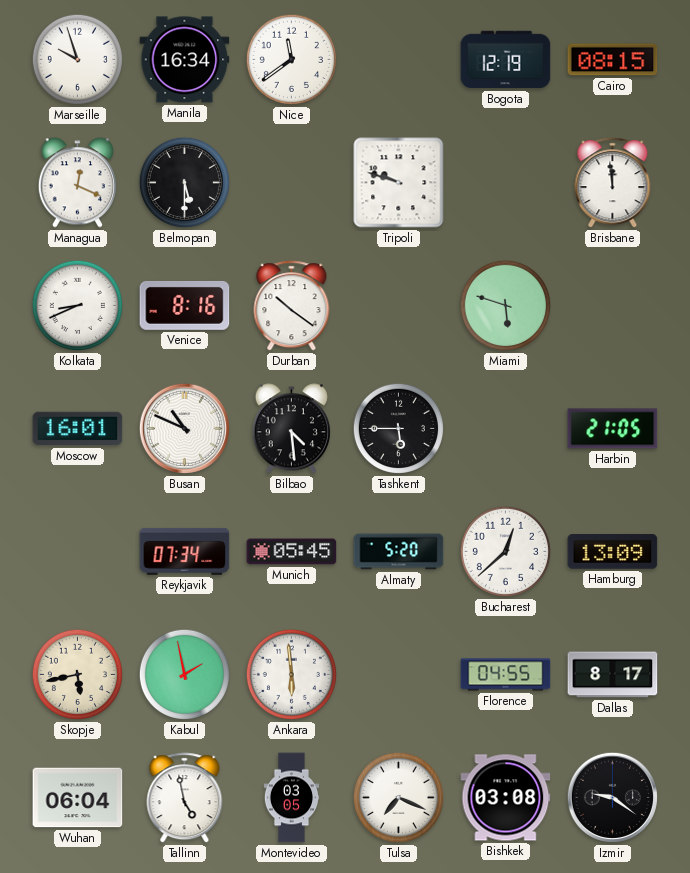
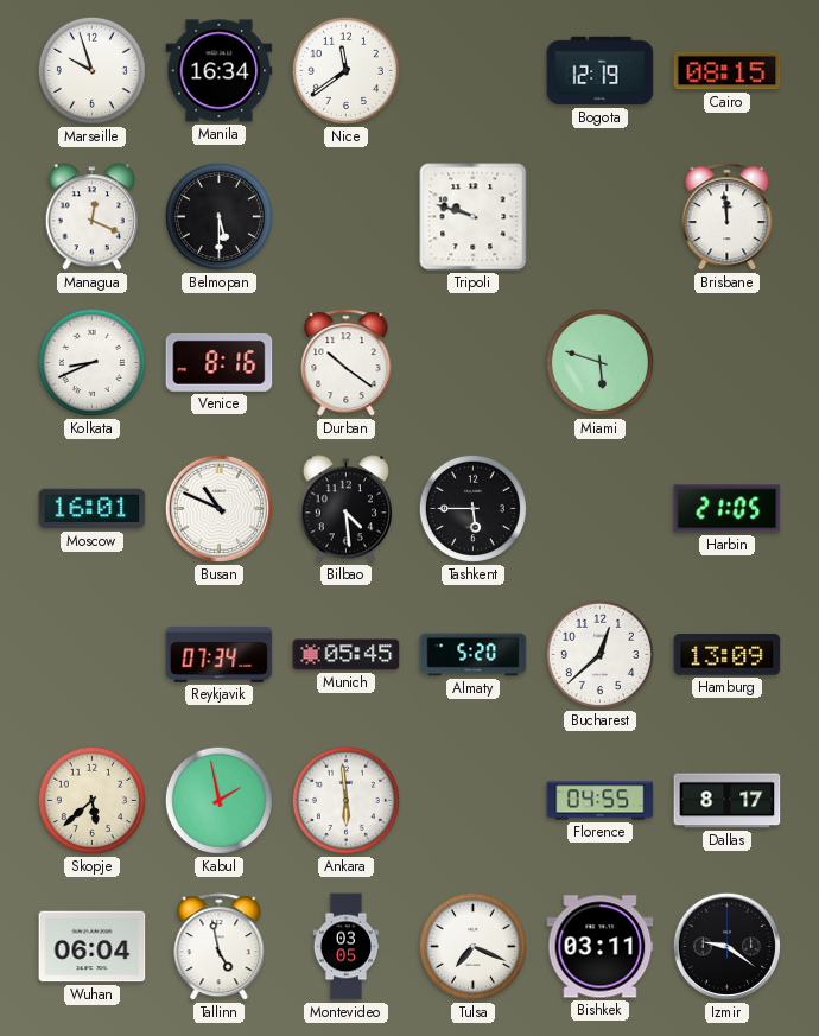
Skopje: 5:43 -> 5:38 (91, 800)
Bishkek: 03:08 -> 03:11 (601, 947)
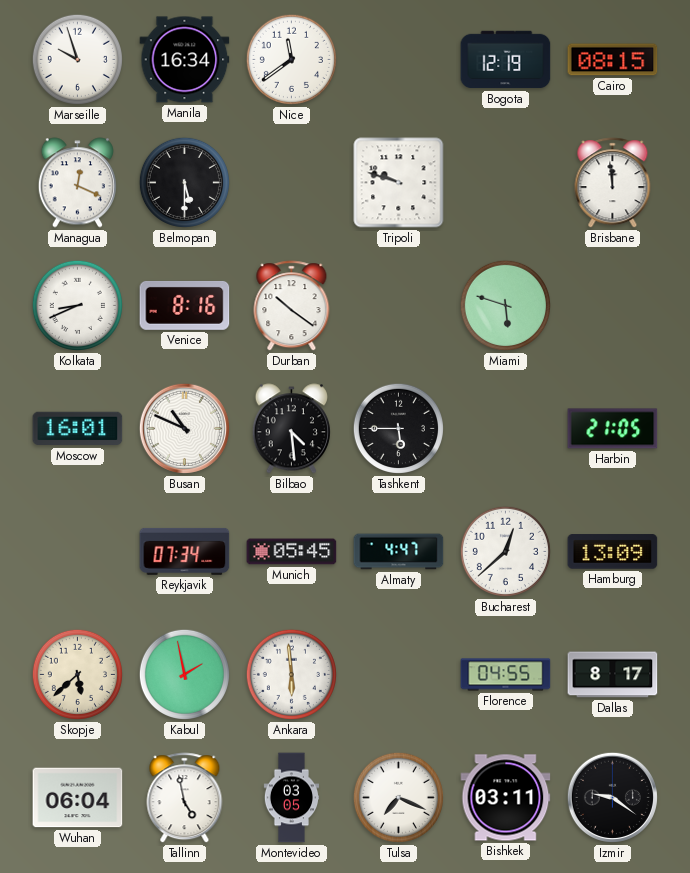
Almaty: 5:20 -> 4:47 (399, 552)
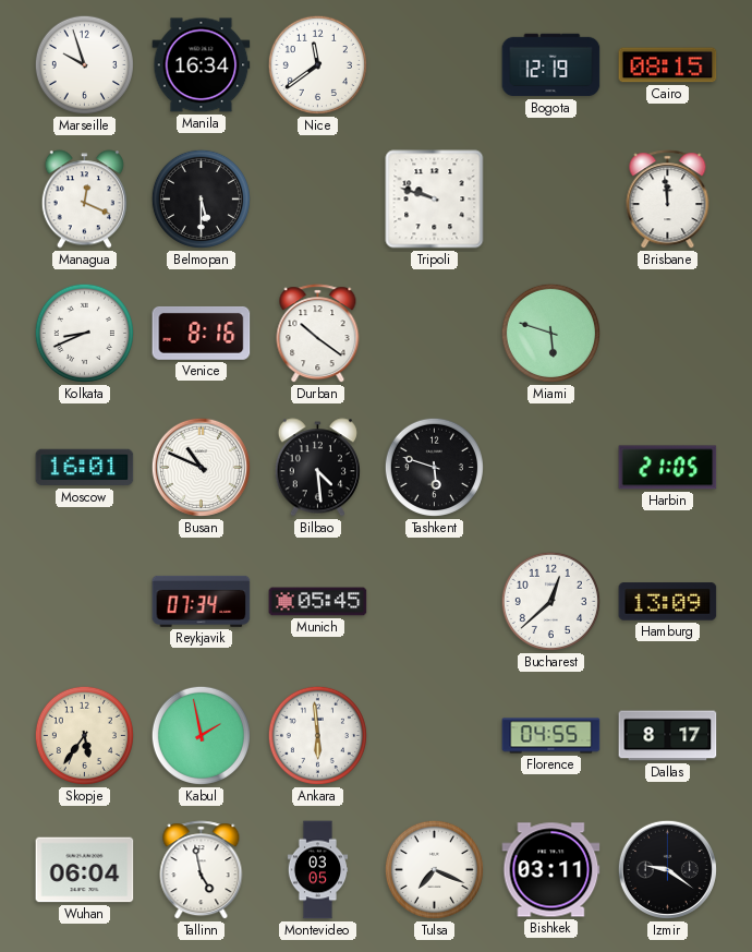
Tashkent: 5:45 -> 5:48 (434, 467)
Almaty: 4:47 -> none (399, 552)
Skopje: 5:38 -> 5:36 (84, 735)
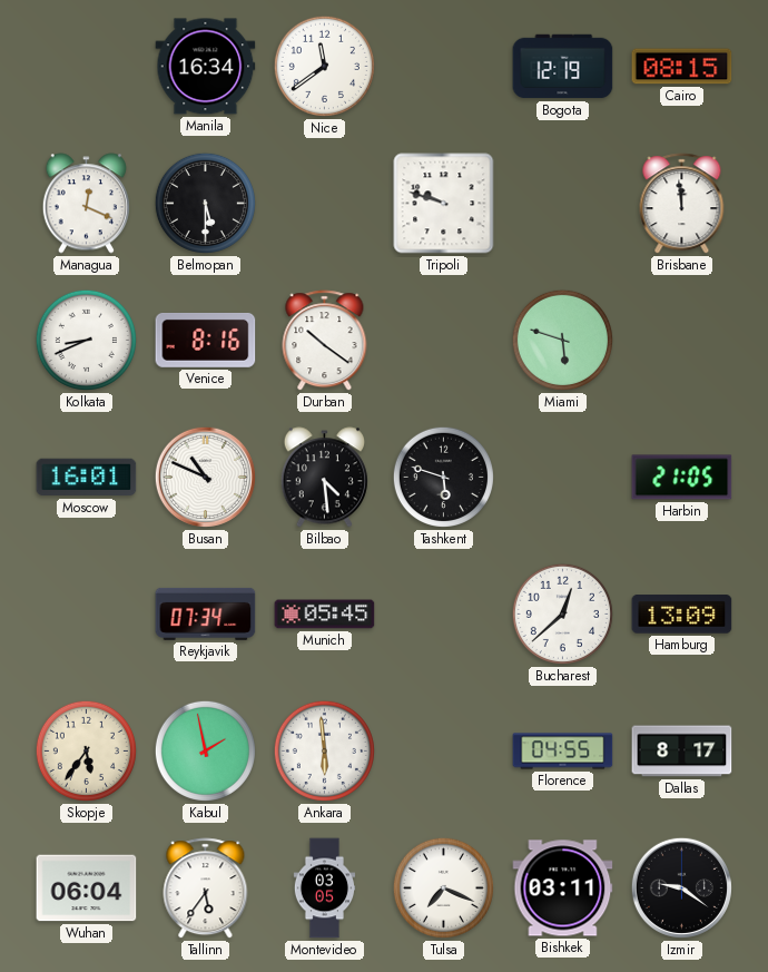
Marseille: 9:57 -> none (84, 64)
Tallinn: 4:58 -> 5:36 (206, 888)
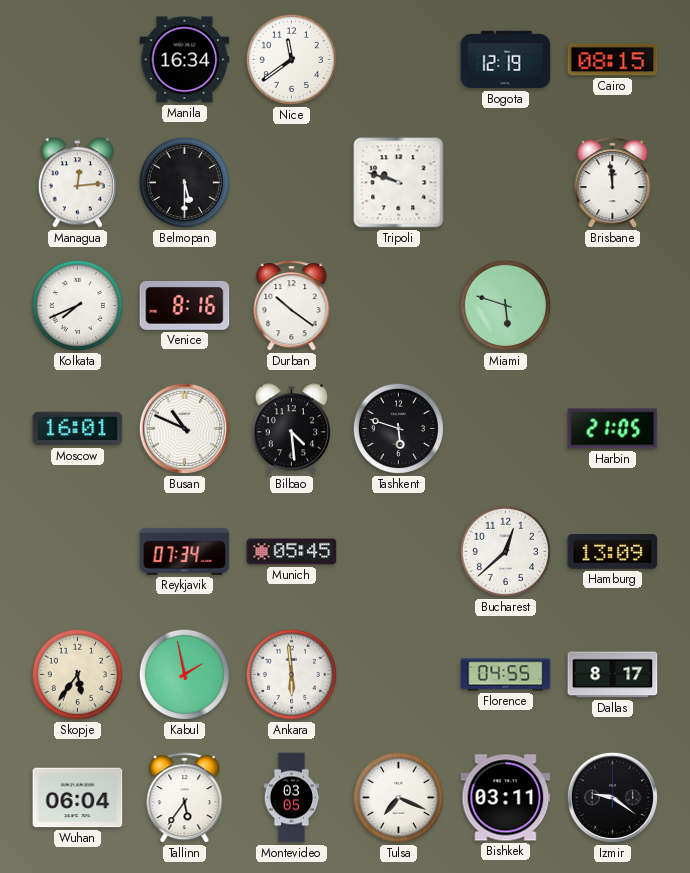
Managua: 12:19 -> 12:14 (77, 183)
Kolkata: 8:41 -> 7:41 (77, 305)
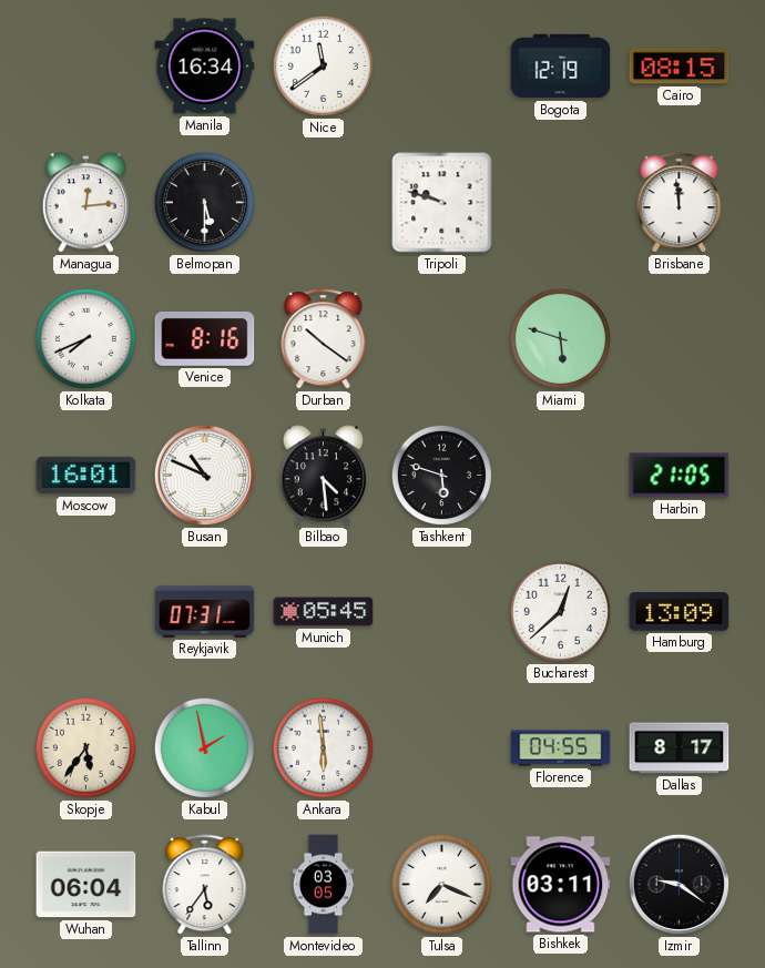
Reykjavik: 07:34 -> 07:31 (205, 611)
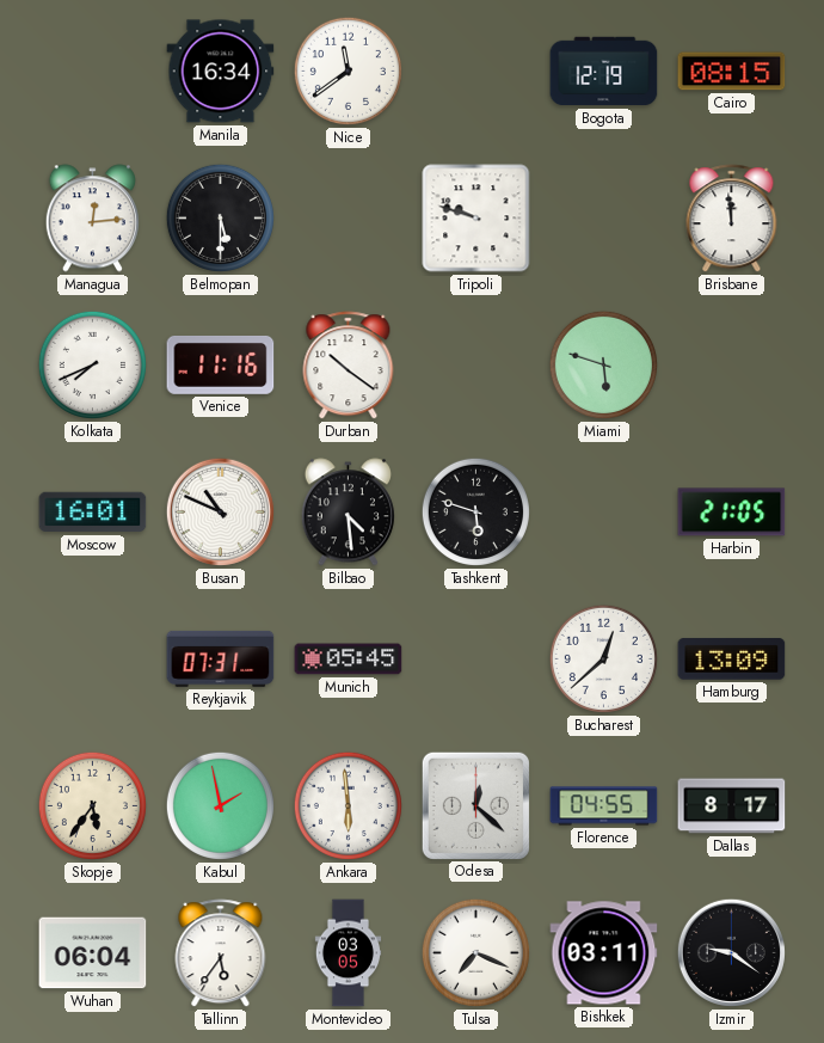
Venice: 8:16 -> 11:16 (221, 364)
Odesa: none -> 12:22 (475, 805)
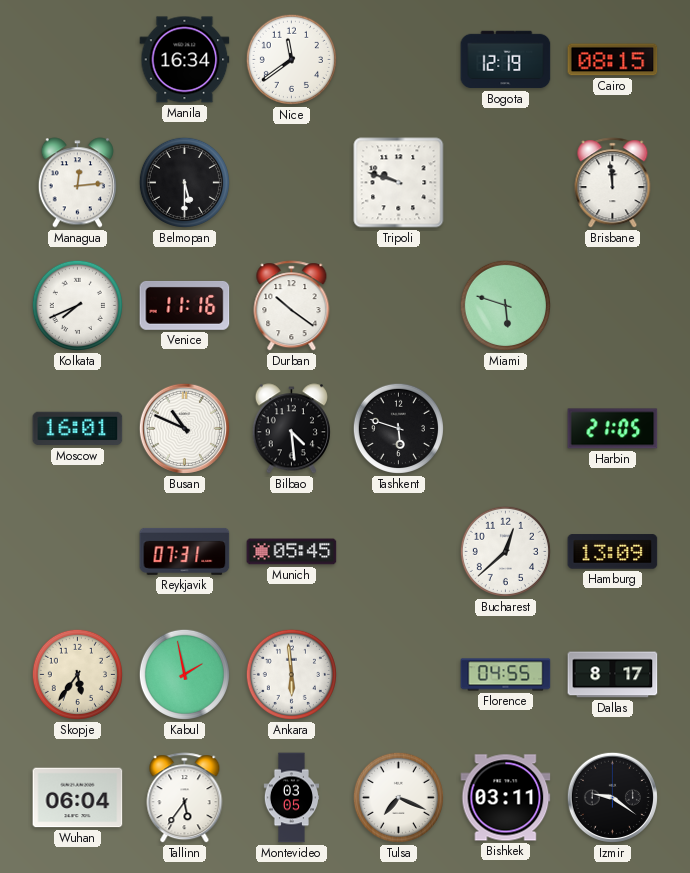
Odesa: 12:22 -> none (475, 805)
